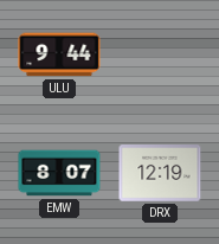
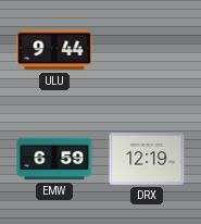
EMW: 8:07 -> 6:59 (54, 159)
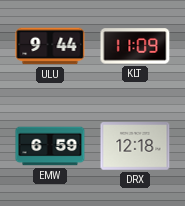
KLT: none -> 11:09 (135, 46)
DRX: 12:19 -> 12:18 (135, 146)
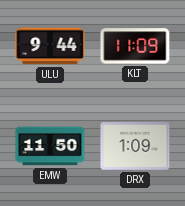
EMW: 6:59 -> 11:50 (50, 146)
DRX: 12:18 -> 1:09 (135, 146)
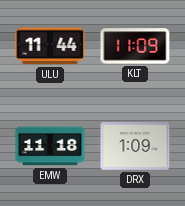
ULU: 9:44 -> 11:44 (50, 46)
EMW: 11:50 -> 11:18 (50, 146)
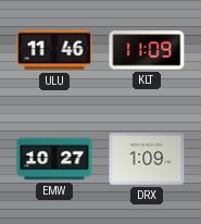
ULU: 11:44 -> 11:46 (54, 50)
EMW: 11:18 -> 10:27 (54, 159)
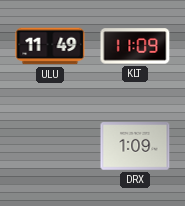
ULU: 11:46 -> 11:49 (50, 46)
EMW: 10:27 -> none (54, 159)
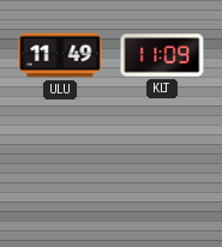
DRX: 1:09 -> none (135, 146)
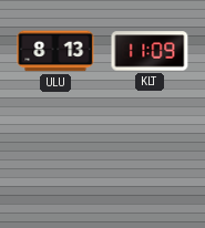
ULU: 11:49 -> 8:13 (55, 51)
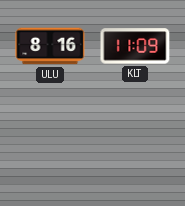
ULU: 8:13 -> 8:16 (50, 46)
